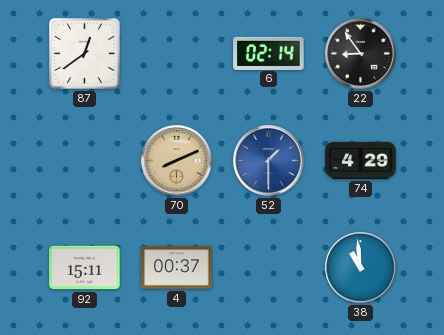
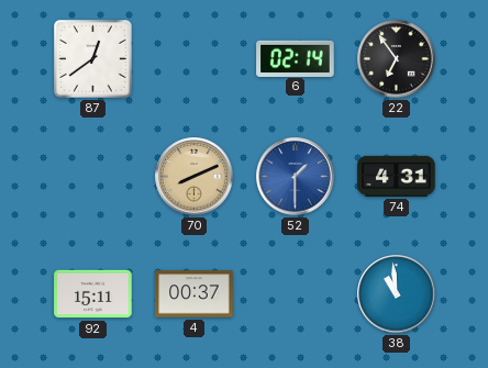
22: 8:54 -> 6:54 (397, 59)
74: 4:29 -> 4:31 (397, 176)
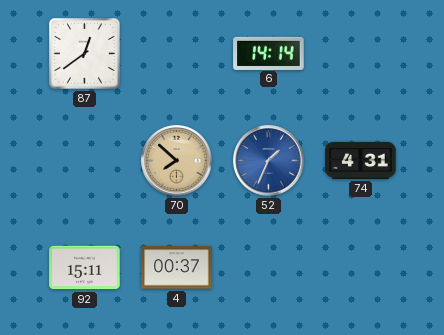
6: 02:14 -> 14:14 (269, 53)
22: 6:54 -> none (397, 59)
70: 8:11 -> 7:52 (177, 161)
52: 1:30 -> 1:34 (269, 161)
38: 10:59 -> none (397, 294)
